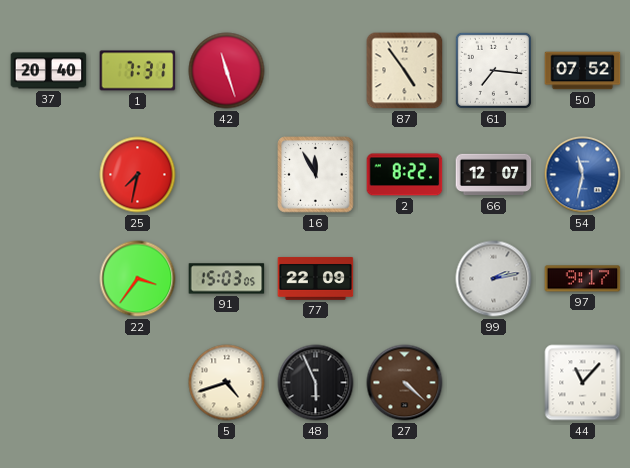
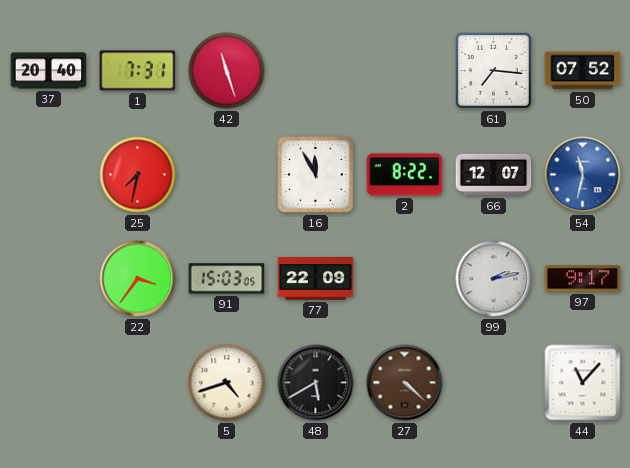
87: 4:54 -> none (405, 71)
48: 5:56 -> 5:40 (316, 383)
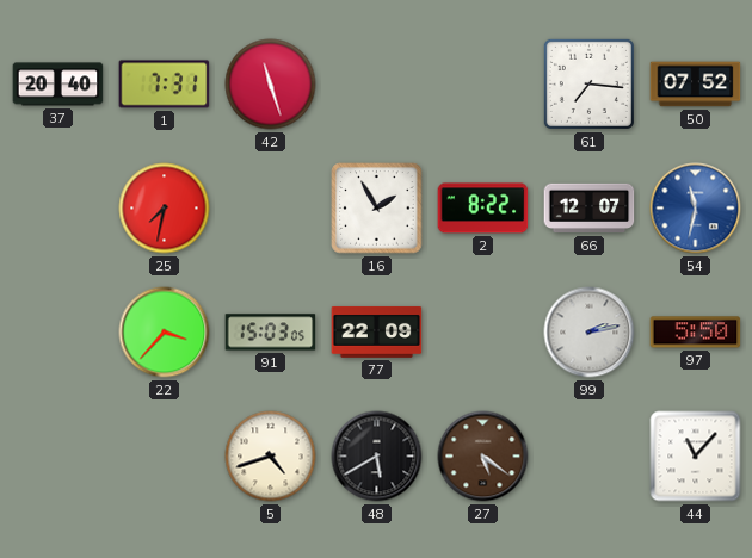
16: 11:55 -> 1:55 (377, 209)
22: 3:36 -> 3:37 (165, 333)
97: 9:17 -> 5:50 (696, 333)
27: 4:22 -> 5:21 (483, 457)
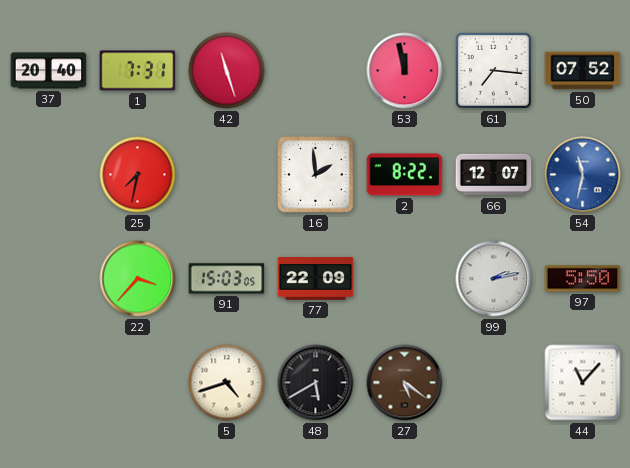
53: none -> 11:58 (405, 71)
16: 1:55 -> 1:59 (316, 175)
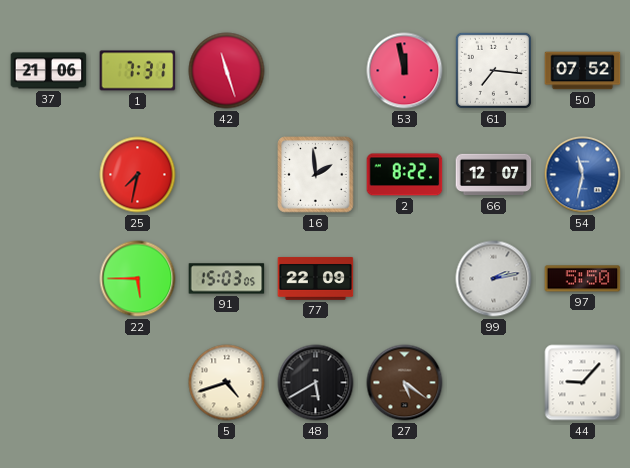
37: 20:40 -> 21:06 (49, 71)
22: 3:37 -> 5:45 (138, 279)
44: 11:07 -> 9:07 (583, 383)
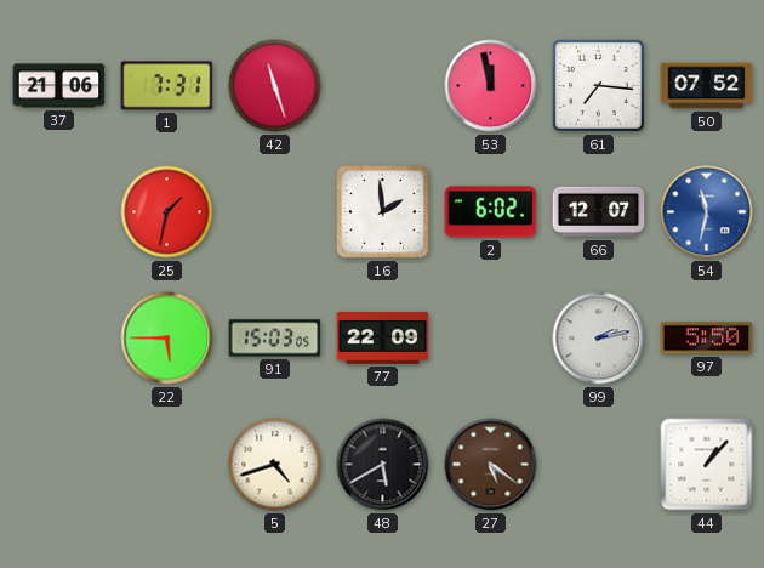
25: 7:32 -> 1:32 (167, 212)
2: 8:22 -> 6:02 (491, 212)
44: 9:07 -> 1:07 (707, 465)
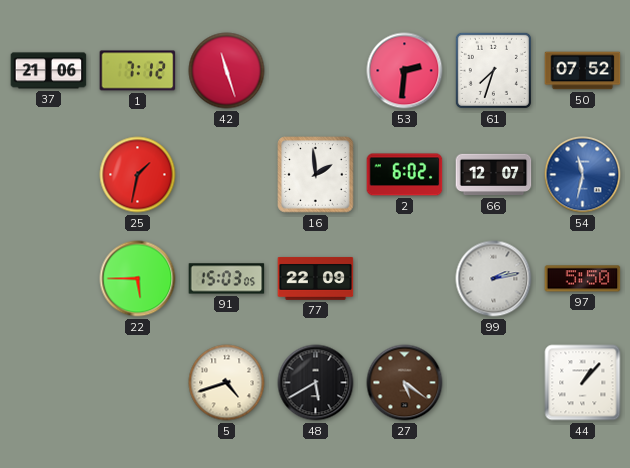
1: 7:31 -> 7:12 (138, 71)
53: 11:58 -> 2:31 (405, 71)
61: 7:16 -> 7:33 (493, 70)
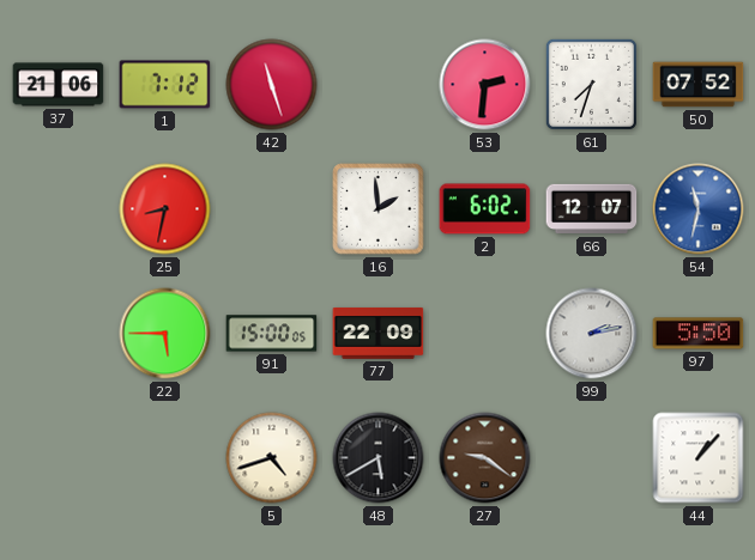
25: 1:32 -> 8:32 (165, 209)
91: 15:03 -> 15:00 (272, 334)
27: 5:21 -> 9:21 (485, 458)
